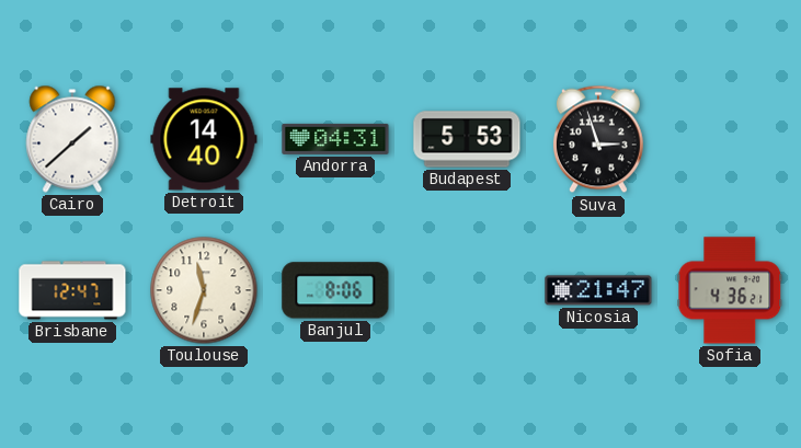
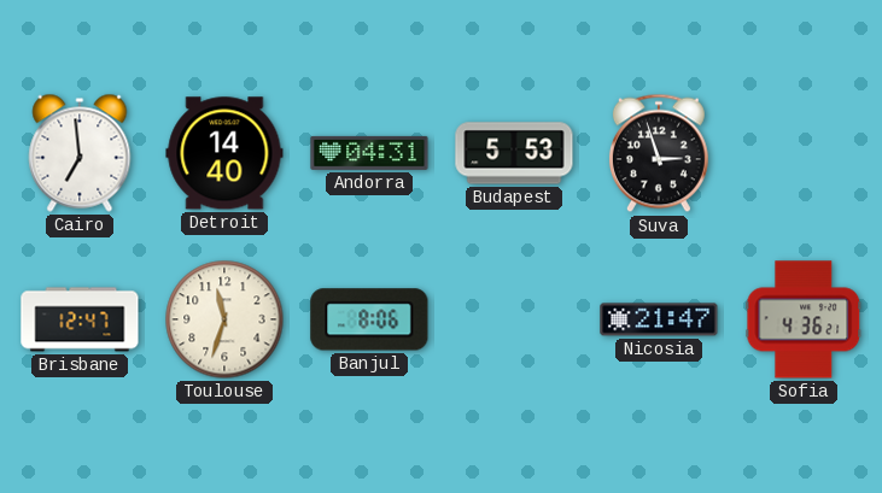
Cairo: 1:38 -> 6:59 (80, 153)
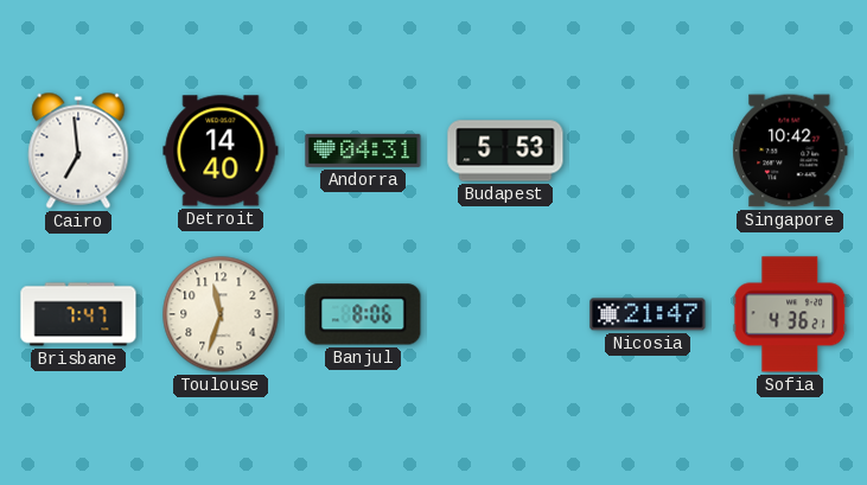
Suva: 2:57 -> none (659, 153)
Singapore: none -> 10:42 (790, 151)
Brisbane: 12:47 -> 7:47 (78, 314)
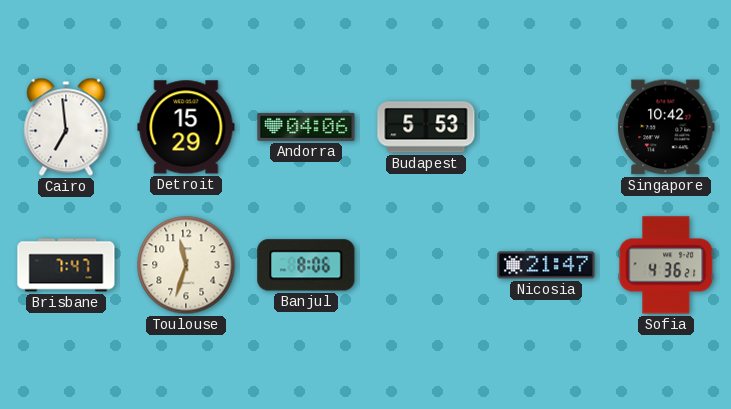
Detroit: 14:40 -> 15:29 (186, 127)
Andorra: 04:31 -> 04:06 (306, 127)
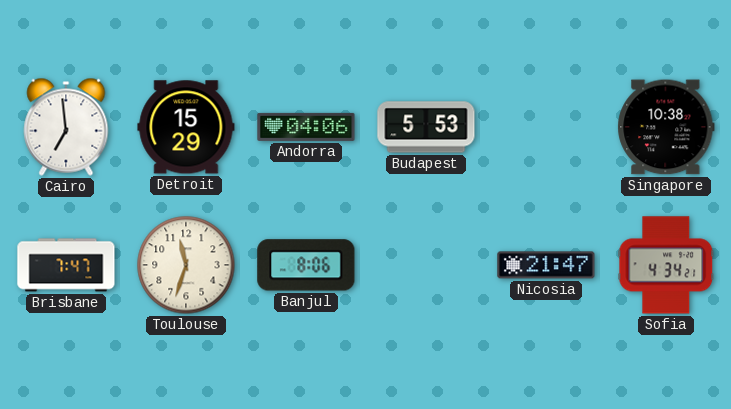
Singapore: 10:42 -> 10:38 (666, 127)
Sofia: 4:36 -> 4:34 (666, 265)
